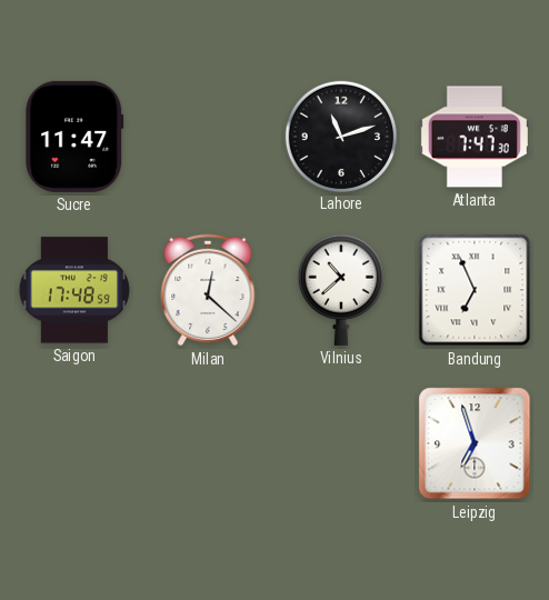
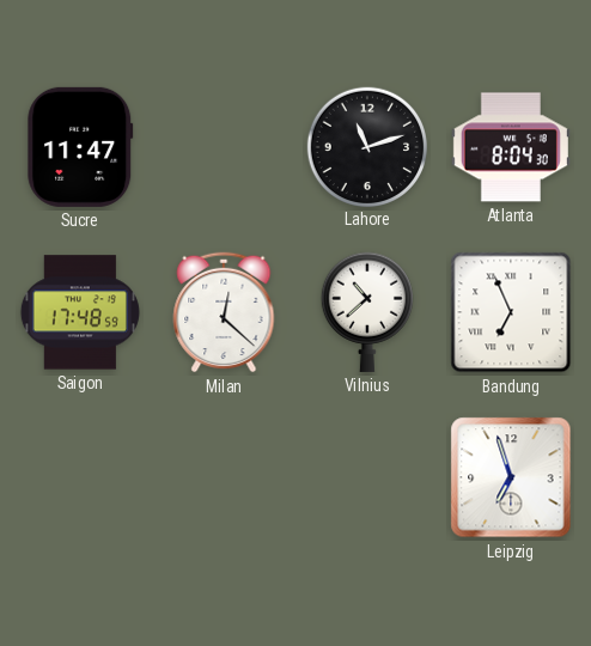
Atlanta: 7:47 -> 8:04 (511, 147)
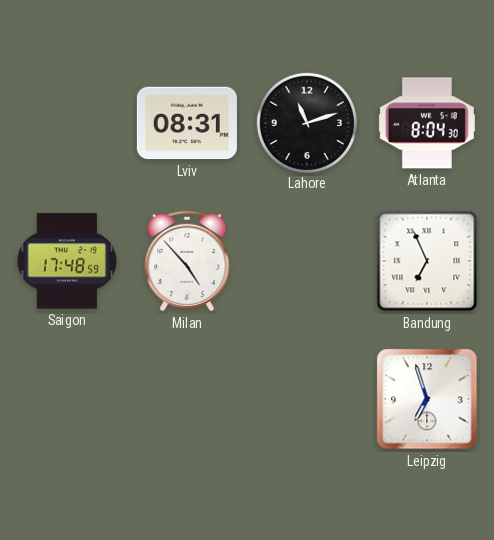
Sucre: 11:47 -> none (80, 147)
Lviv: none -> 08:31 (187, 123)
Milan: 12:22 -> 4:53 (187, 261)
Vilnius: 10:38 -> none (366, 312)
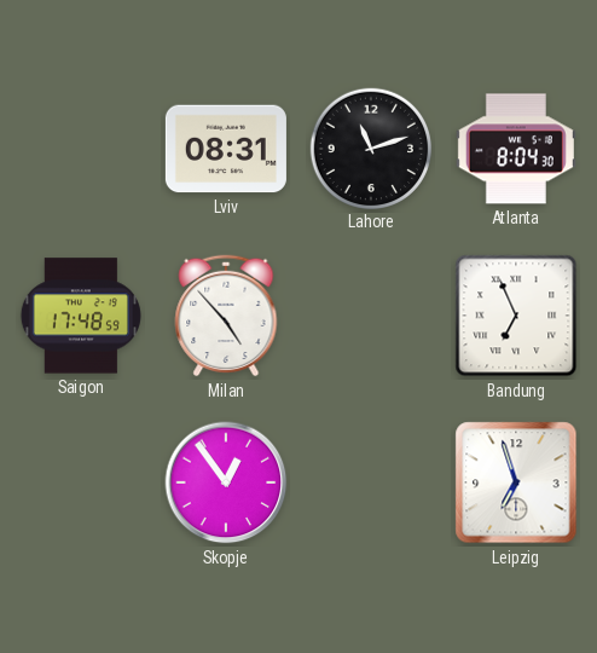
Skopje: none -> 12:54 (226, 482)
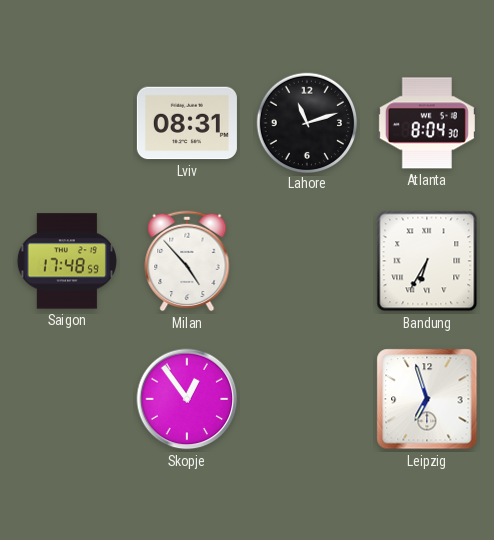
Bandung: 6:56 -> 6:35 (427, 261)
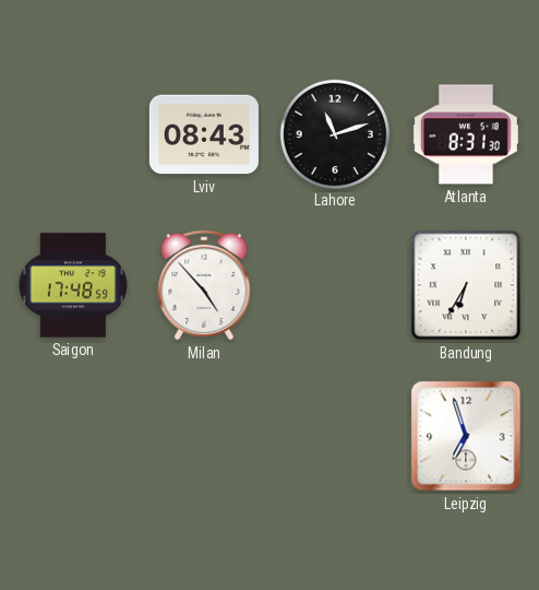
Lviv: 08:31 -> 08:43 (204, 134)
Atlanta: 8:04 -> 8:31 (466, 134)
Skopje: 12:54 -> none (187, 399)
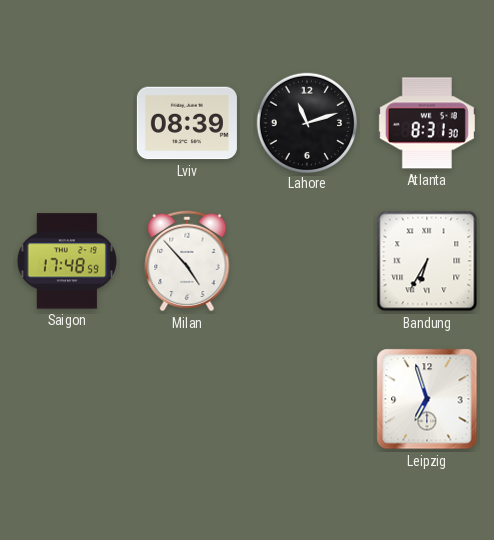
Lviv: 08:43 -> 08:39 (187, 123)
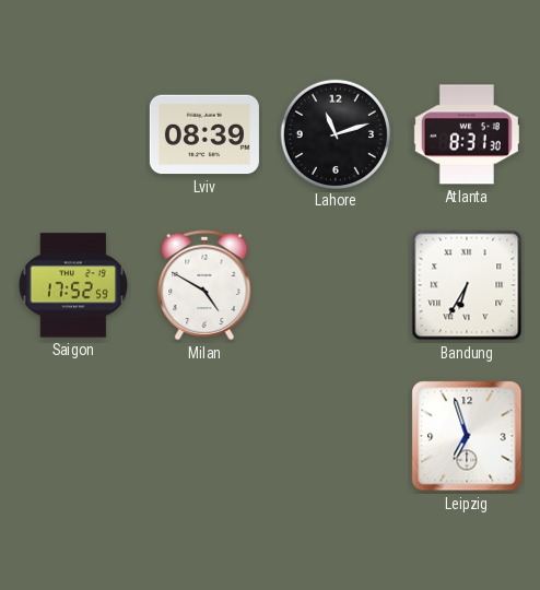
Saigon: 17:48 -> 17:52 (73, 285)
Milan: 4:53 -> 4:50 (204, 285)
